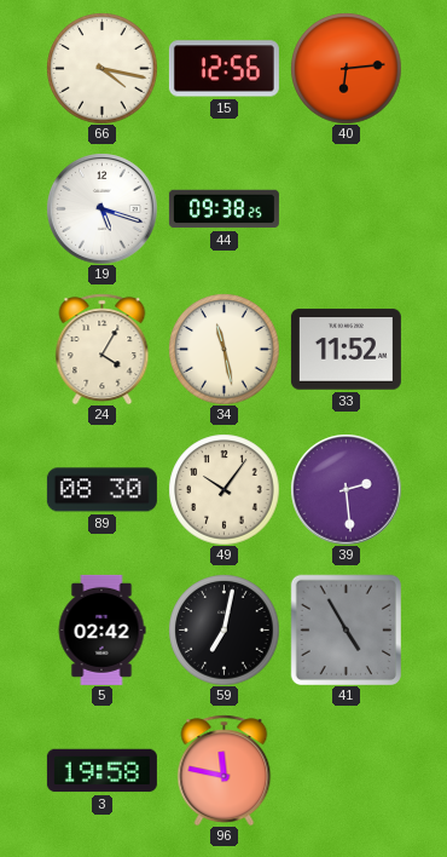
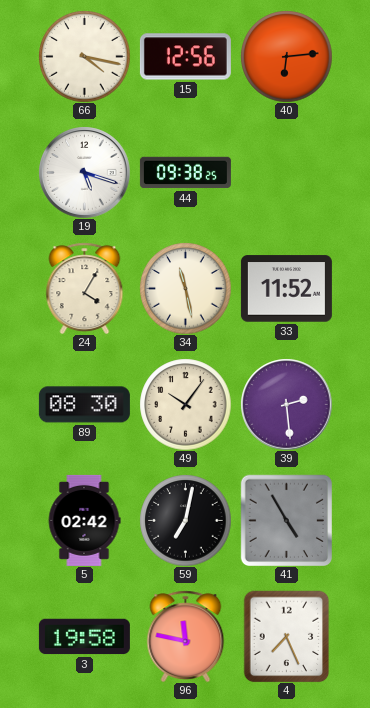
4: none -> 7:26 (287, 636)
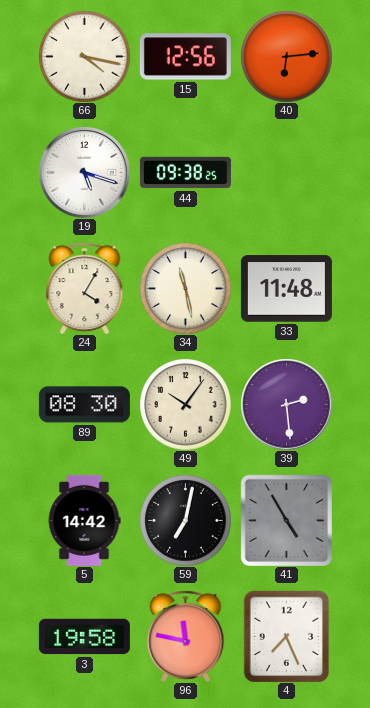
33: 11:52 -> 11:48 (286, 289)
5: 02:42 -> 14:42 (84, 520)
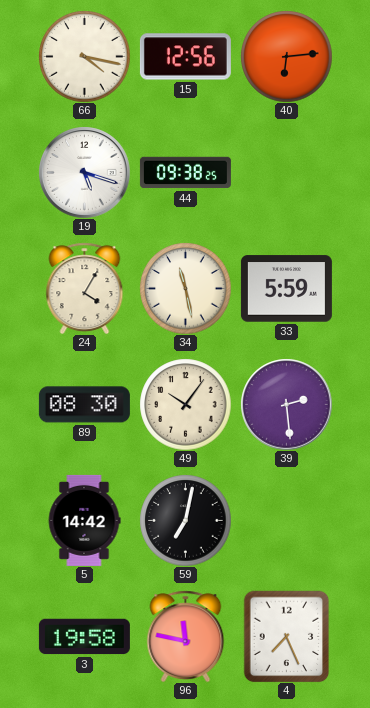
33: 11:48 -> 5:59 (286, 289)
41: 4:55 -> none (286, 520)
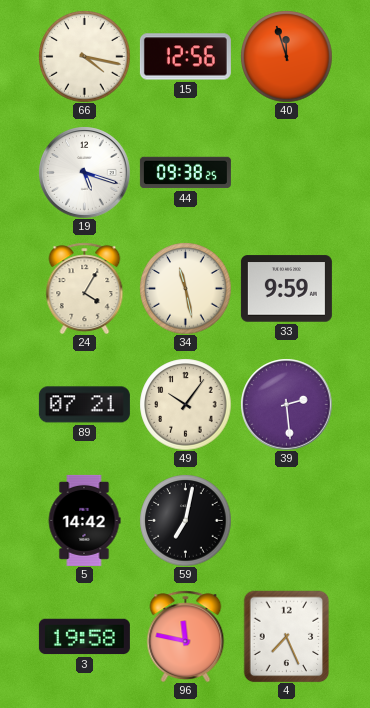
40: 6:14 -> 11:57 (286, 56)
33: 5:59 -> 9:59 (286, 289)
89: 08:30 -> 07:21 (84, 405)
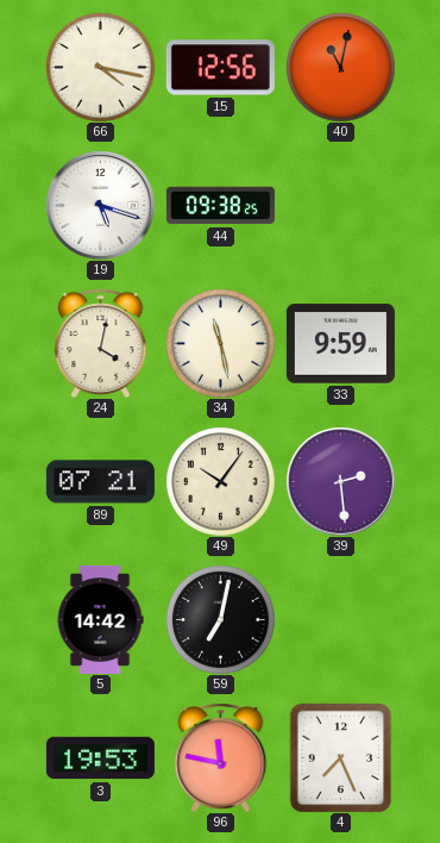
40: 11:57 -> 11:02 (340, 67)
24: 4:05 -> 4:02 (101, 343)
3: 19:58 -> 19:53 (100, 758)
